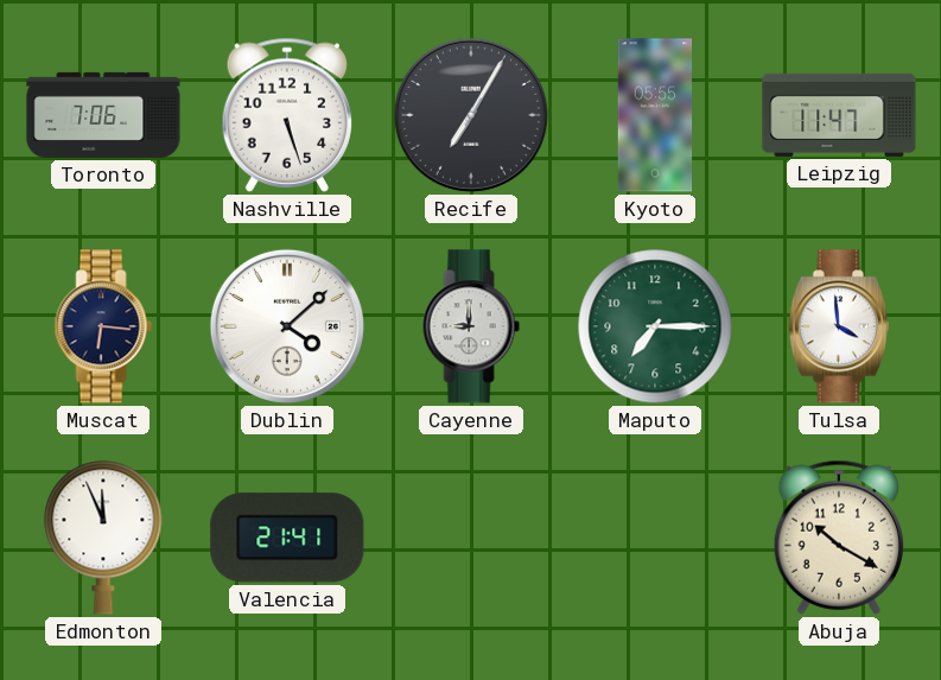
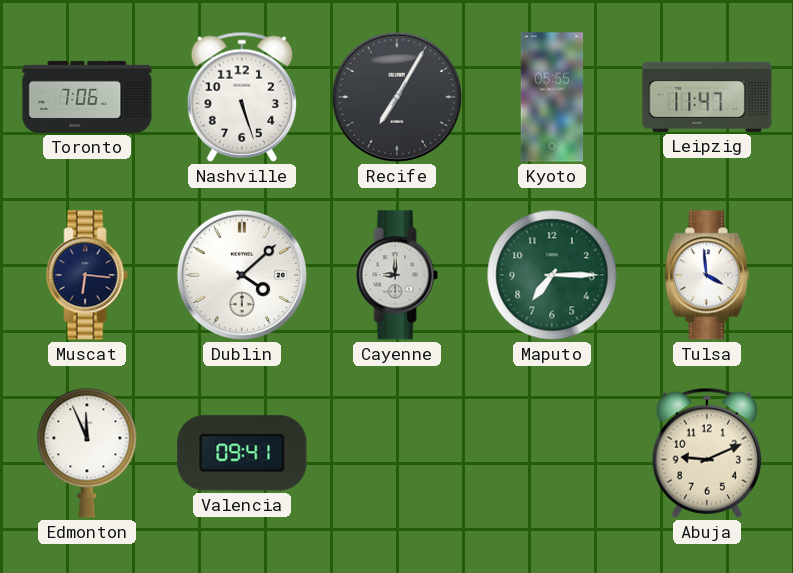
Valencia: 21:41 -> 09:41 (242, 453)
Abuja: 10:20 -> 9:11 (706, 453)
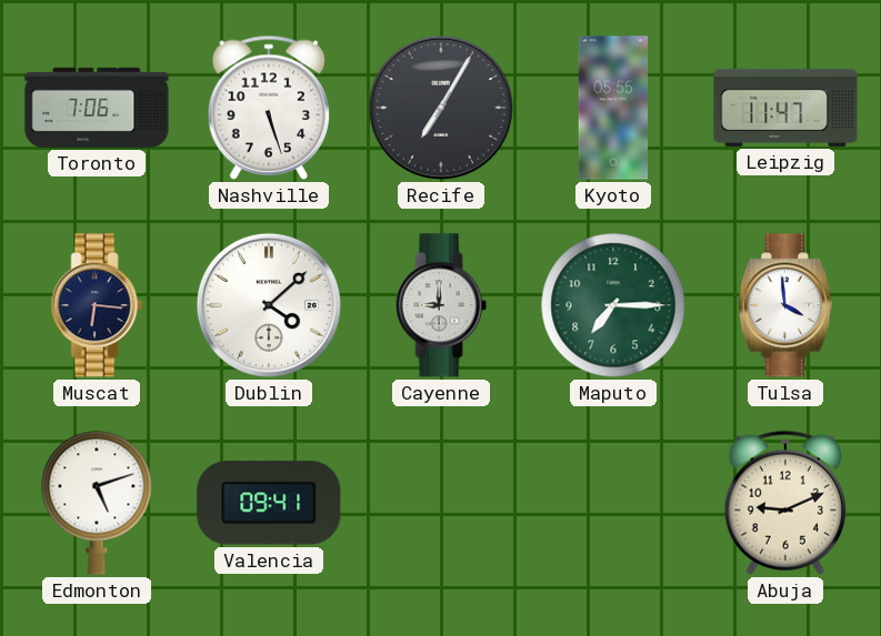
Edmonton: 11:56 -> 5:12 (97, 503)
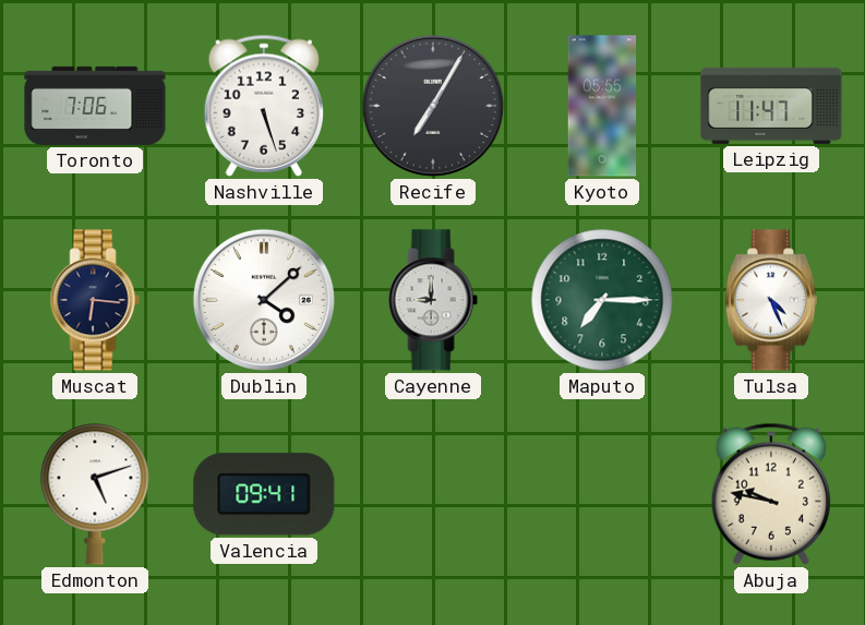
Tulsa: 3:59 -> 4:26 (771, 300)
Abuja: 9:11 -> 9:47 (770, 494)
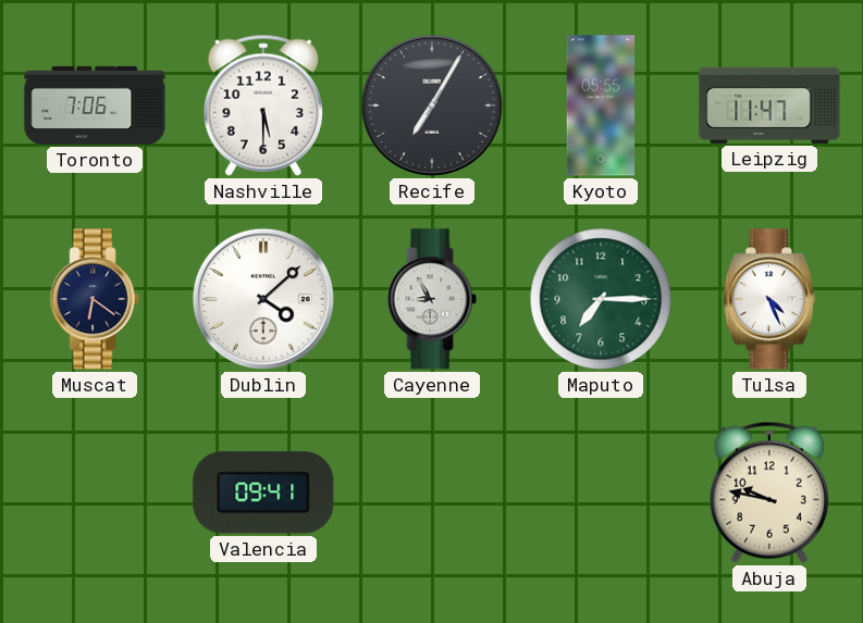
Nashville: 5:27 -> 5:30 (262, 105)
Muscat: 6:16 -> 6:21 (95, 299)
Cayenne: 9:00 -> 8:55 (432, 299)
Edmonton: 5:12 -> none (95, 494)
